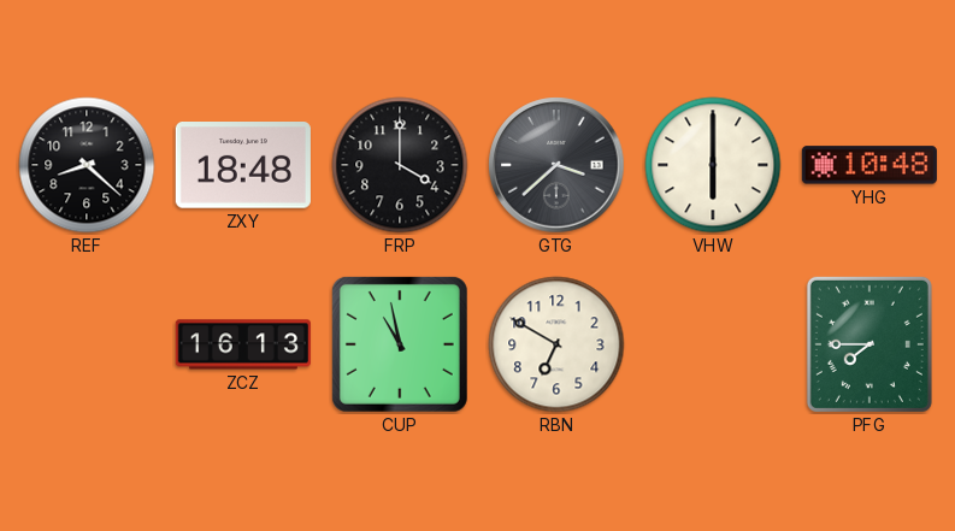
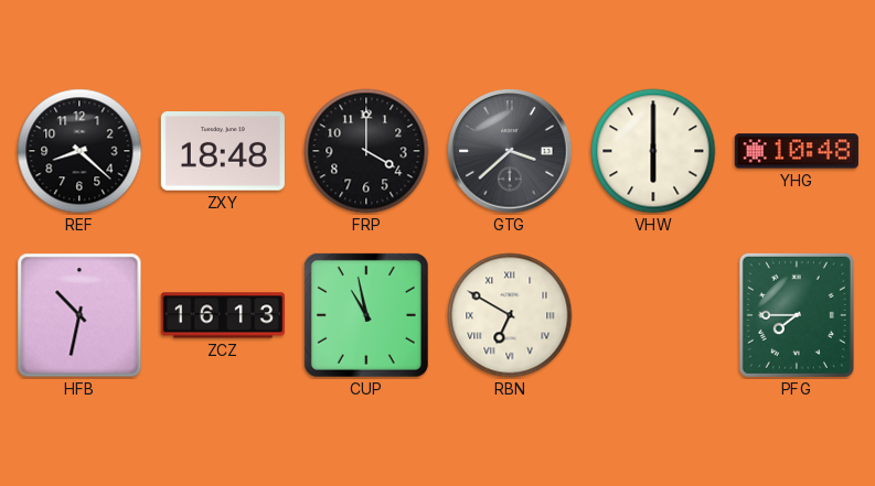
HFB: none -> 10:32 (79, 315)
RBN numerals: Arabic -> Roman (510, 315)
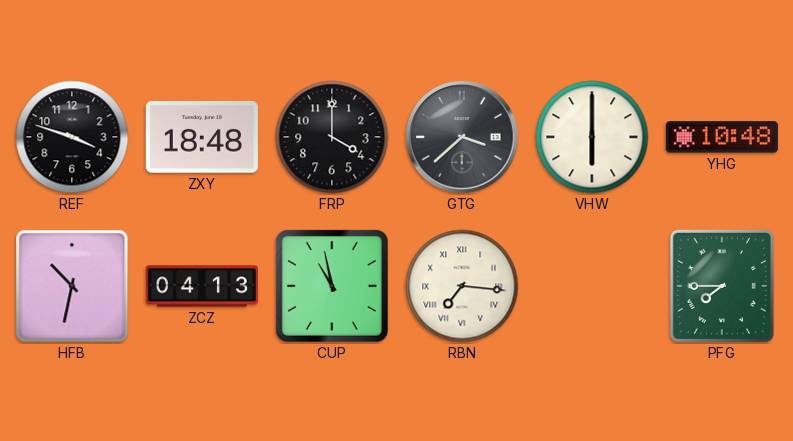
REF: 8:22 -> 3:48 (72, 137)
ZCZ: 16:13 -> 04:13 (202, 286)
RBN: 6:50 -> 7:16 (462, 286)
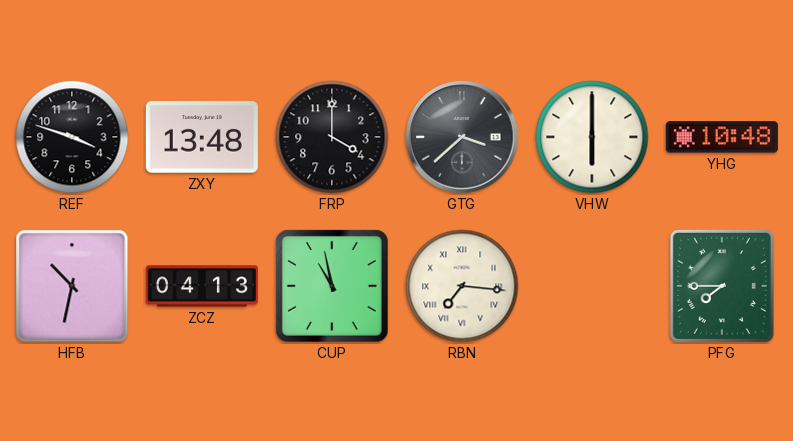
ZXY: 18:48 -> 13:48 (202, 137)
